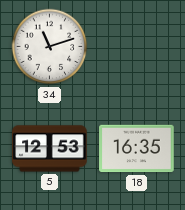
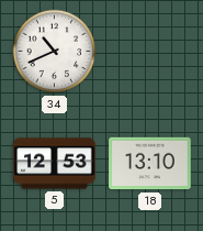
34: 11:12 -> 10:41 (55, 52)
18: 16:35 -> 13:10 (150, 164)
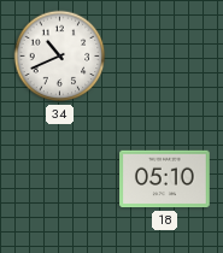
5: 12:53 -> none (55, 164)
18: 13:10 -> 05:10 (165, 180)
